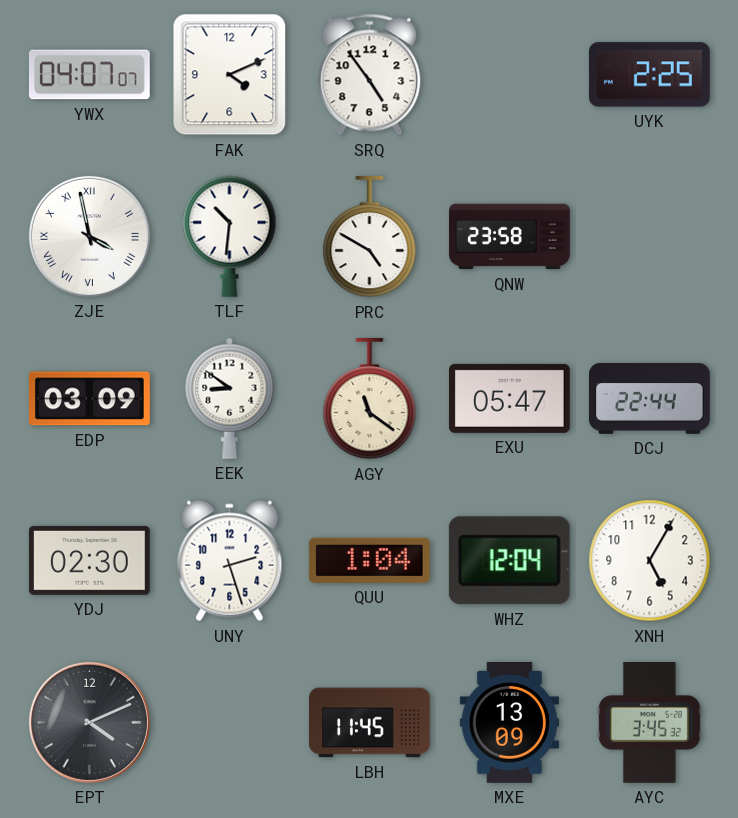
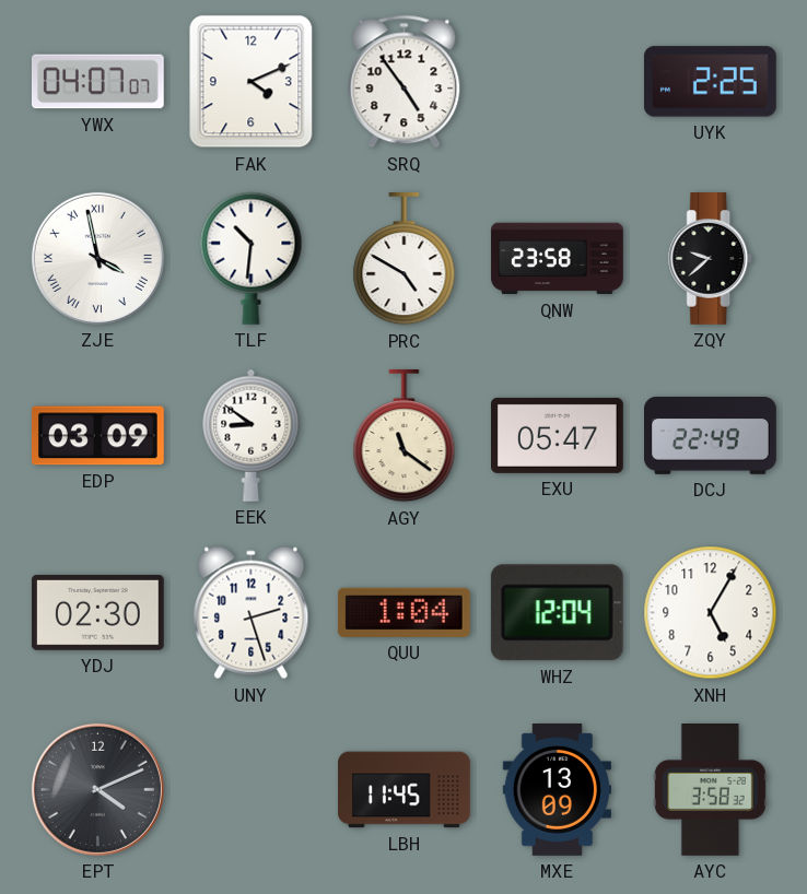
ZQY: none -> 9:38 (711, 259)
DCJ: 22:44 -> 22:49 (711, 435)
AYC: 3:45 -> 3:58 (710, 790)
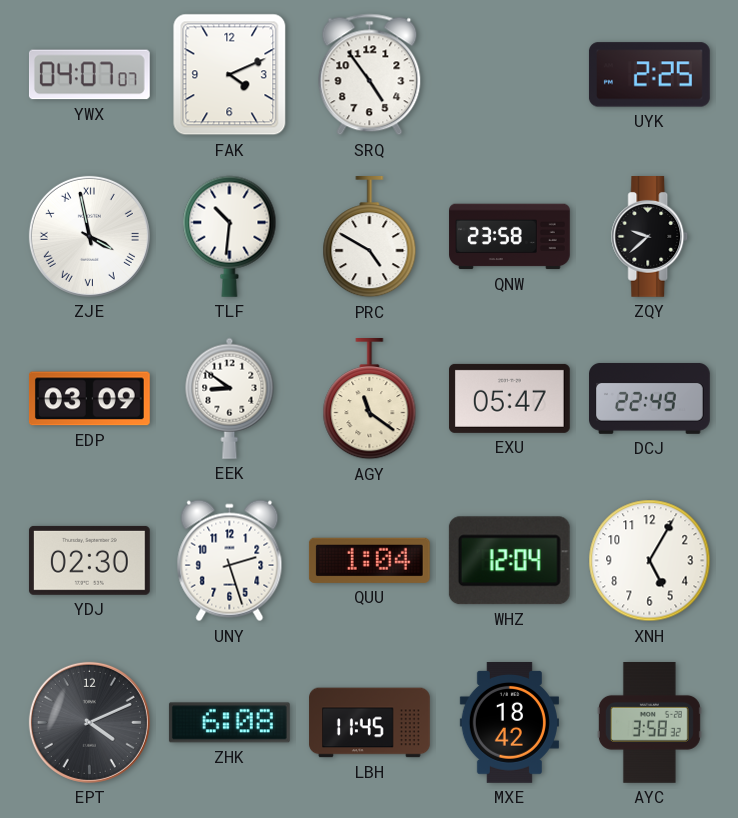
ZHK: none -> 6:08 (229, 723)
MXE: 13:09 -> 18:42 (509, 723)
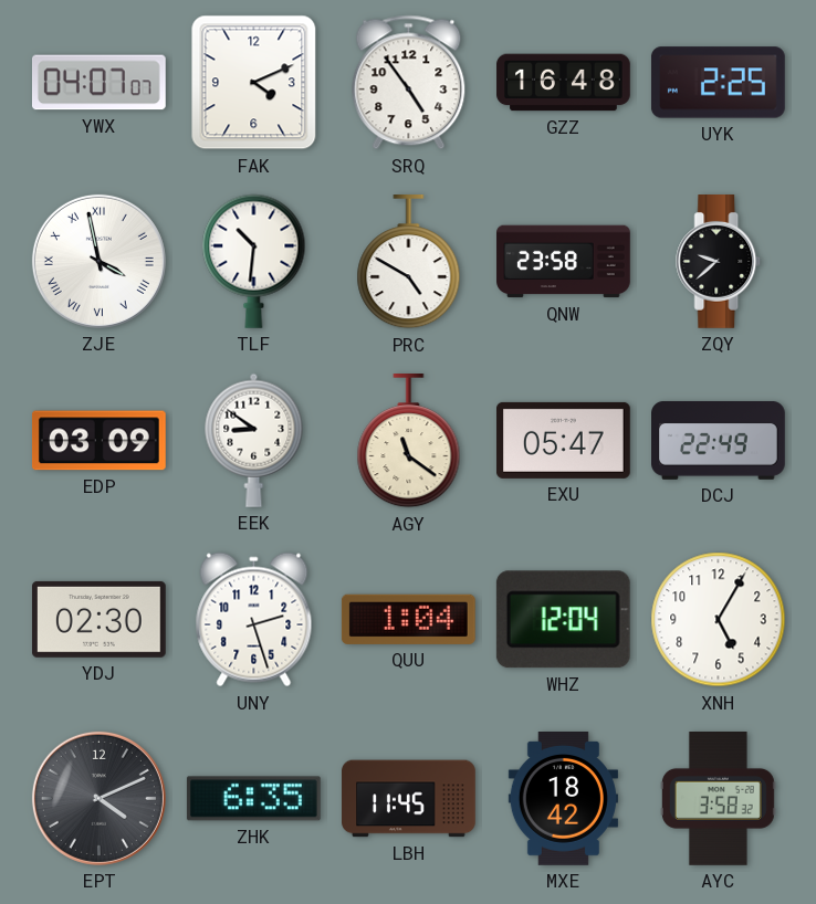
GZZ: none -> 16:48 (564, 83)
ZHK: 6:08 -> 6:35 (253, 799)
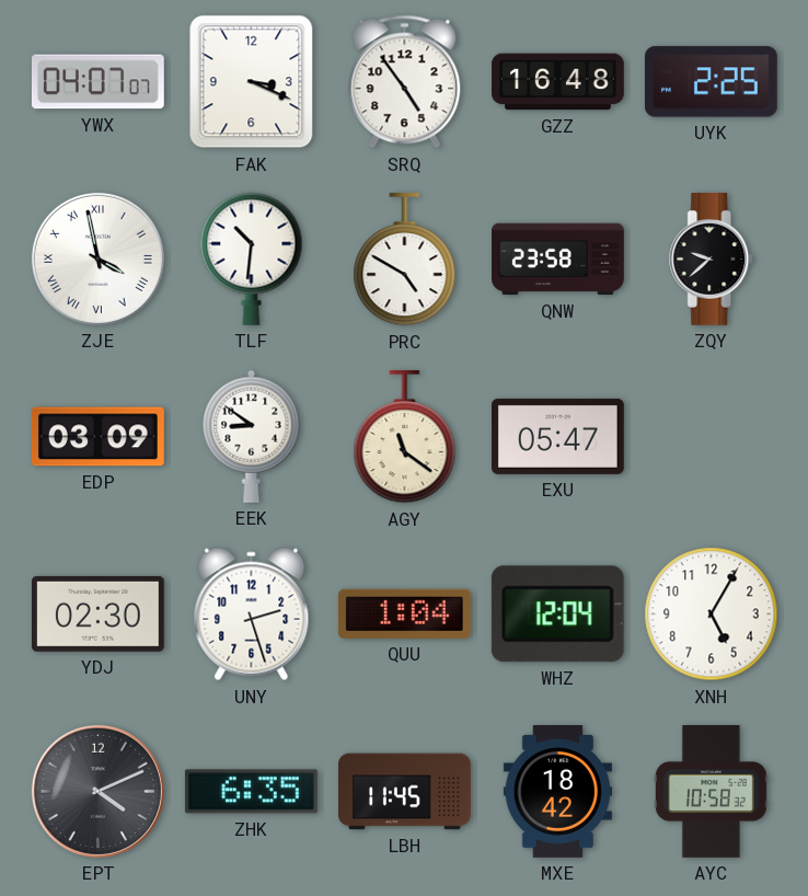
FAK: 4:11 -> 3:19 (252, 82)
DCJ: 22:49 -> none (719, 440)
AYC: 3:58 -> 10:58 (711, 792)
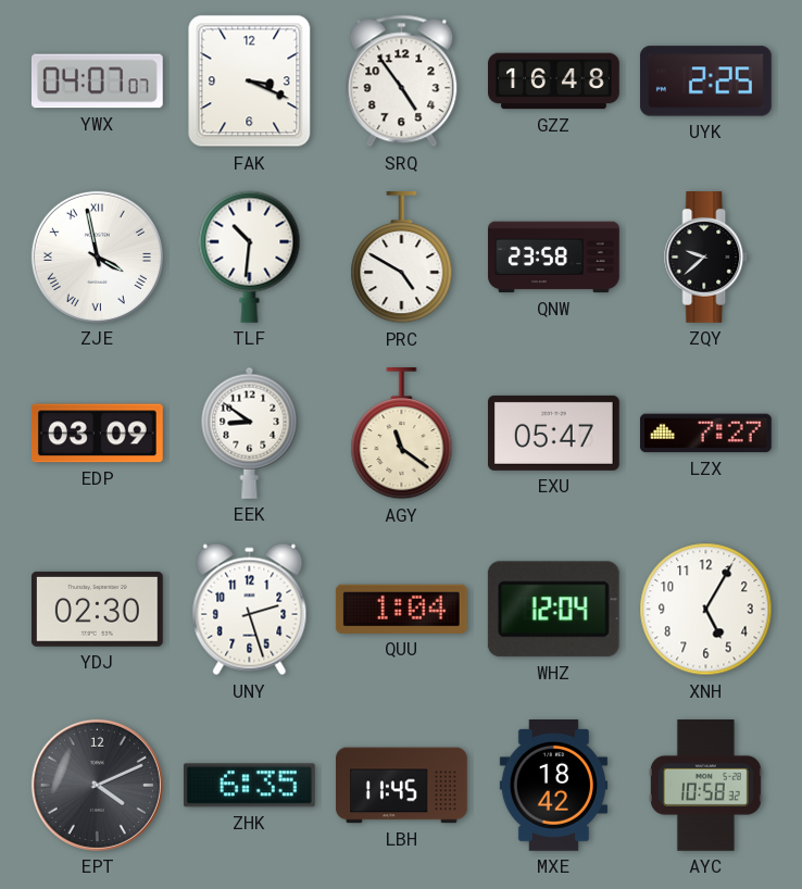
LZX: none -> 7:27 (705, 434)
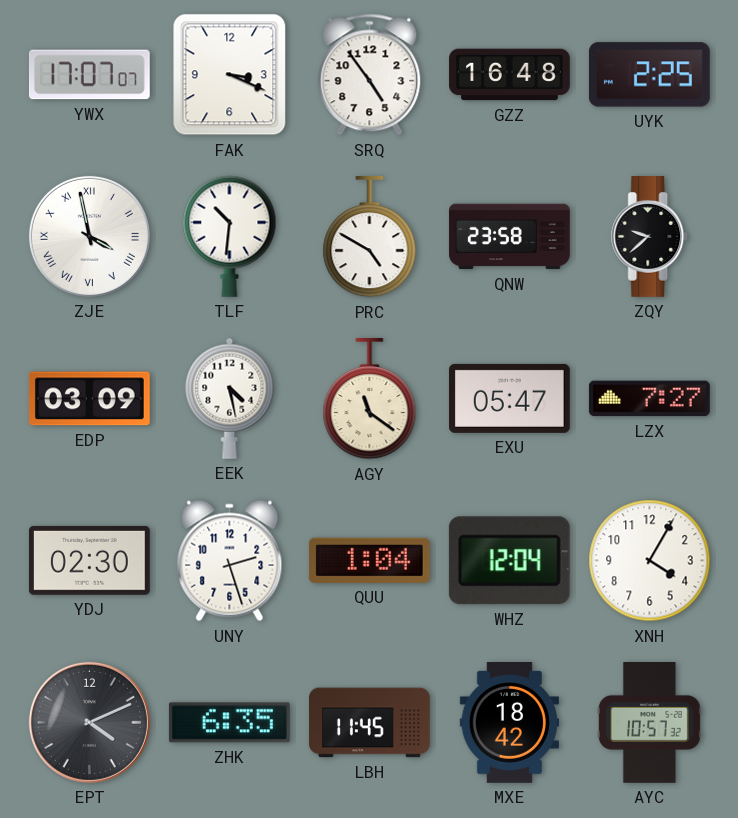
YWX: 04:07 -> 17:07 (89, 75)
EEK: 8:51 -> 4:28 (230, 398)
XNH: 5:05 -> 4:05 (650, 561)
AYC: 10:58 -> 10:57 (649, 723)
